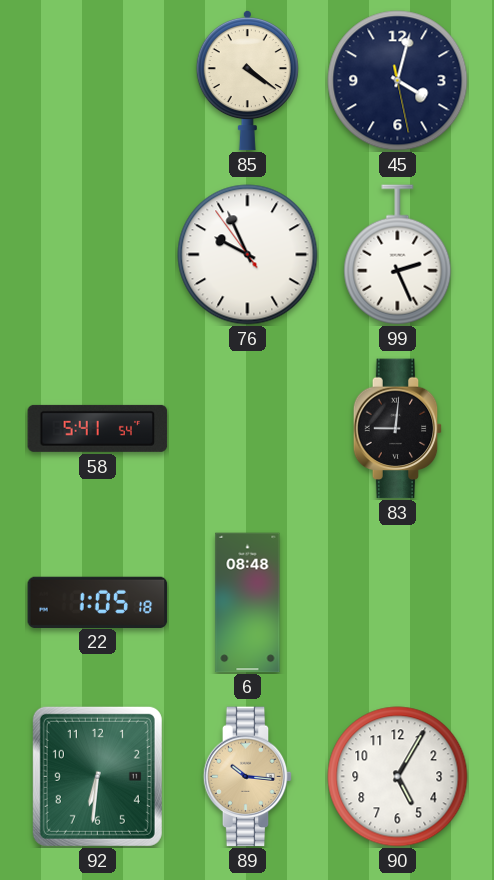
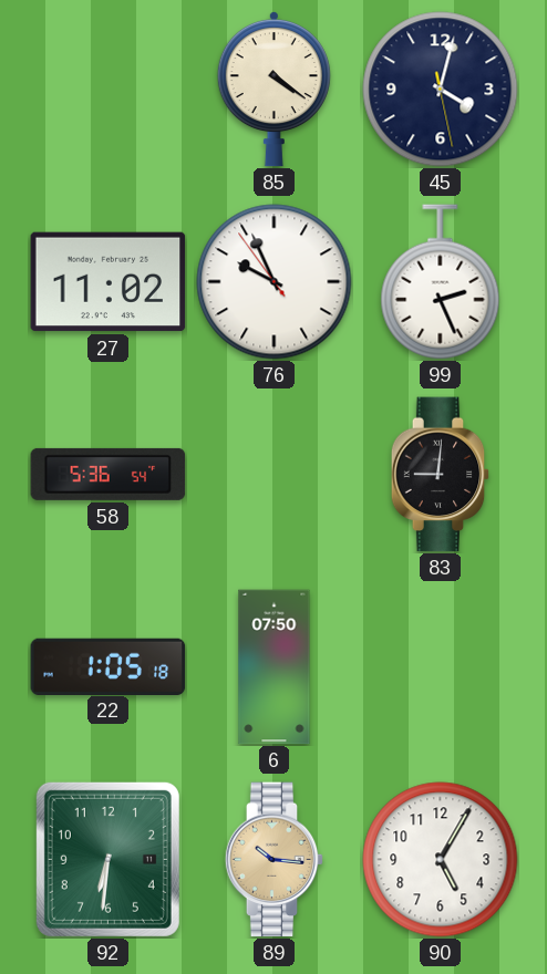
27: none -> 11:02 (109, 282)
58: 5:41 -> 5:36 (109, 474)
6: 08:48 -> 07:50 (275, 667)
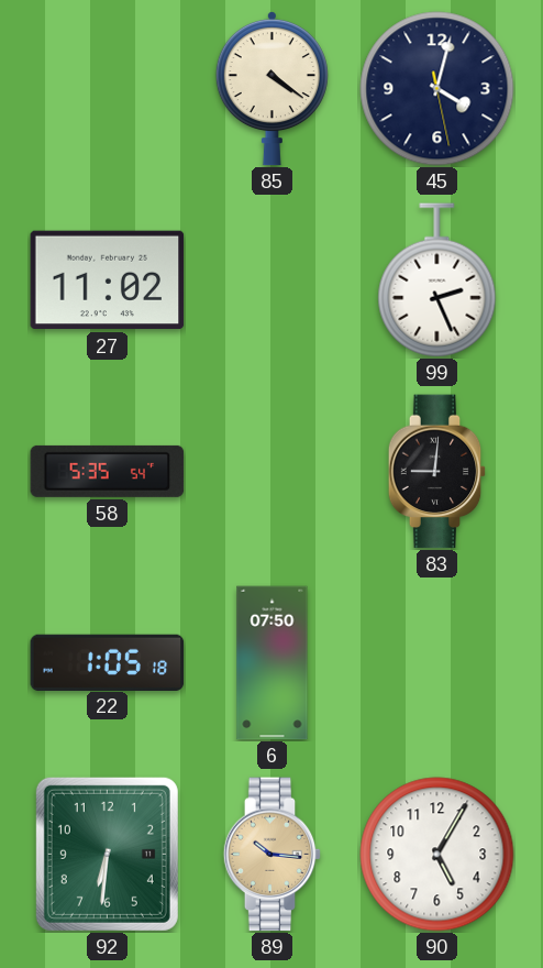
76: 9:55 -> none (275, 282)
58: 5:36 -> 5:35 (108, 471)
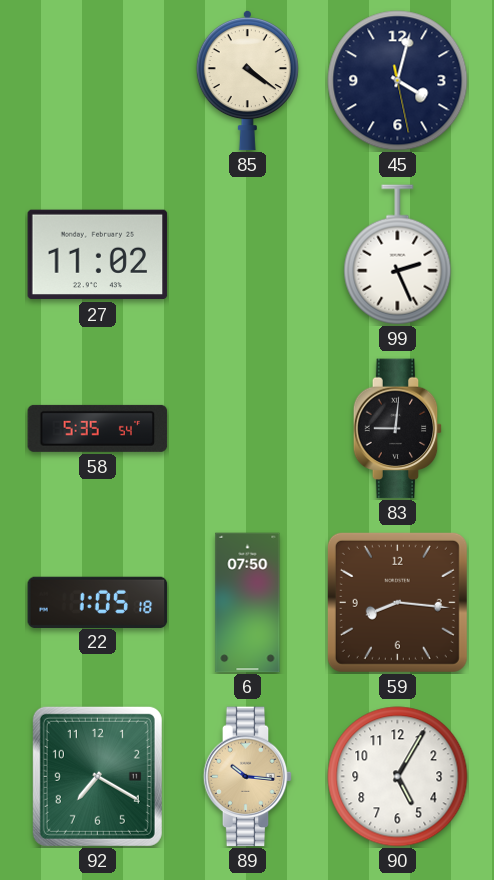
59: none -> 8:16 (397, 602)
92: 6:31 -> 7:20 (97, 776)
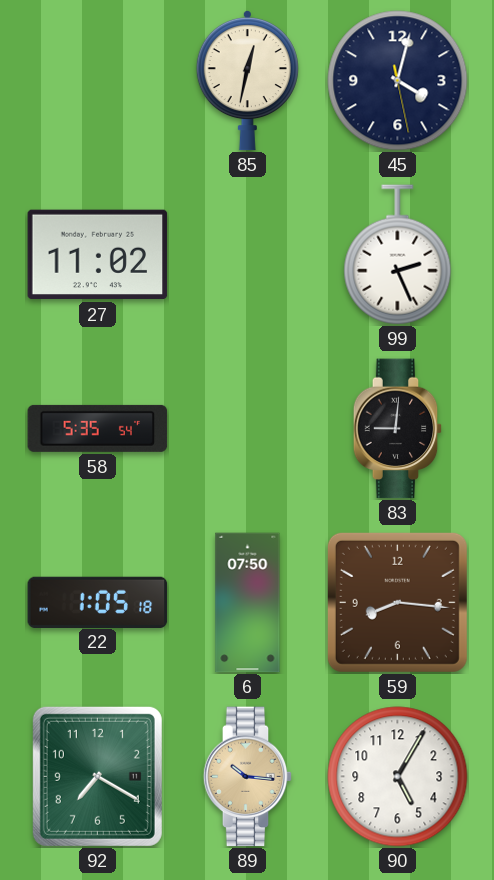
85: 4:21 -> 12:32 (247, 80)
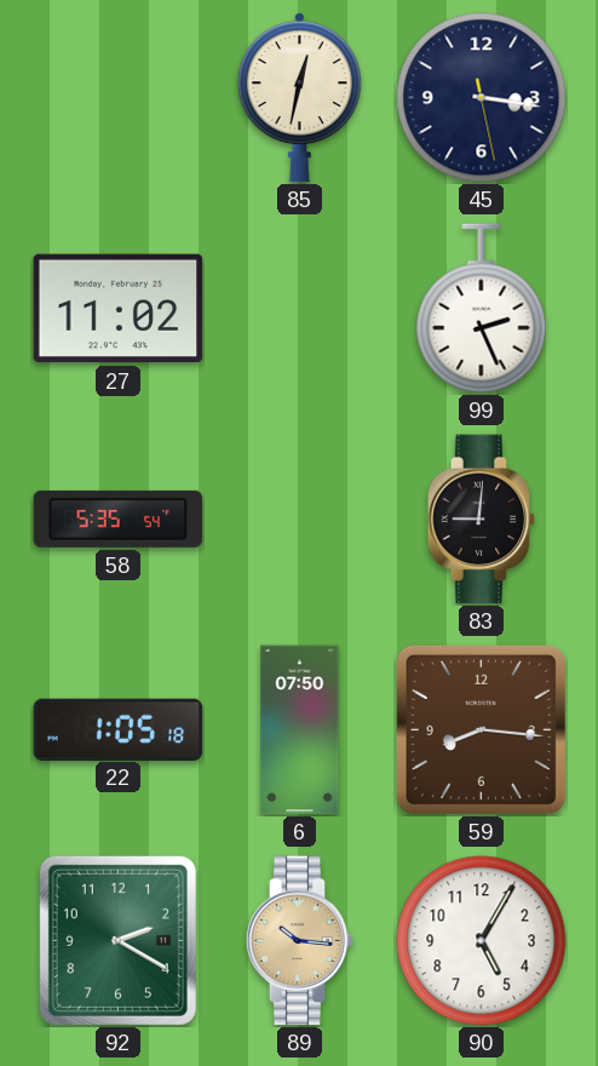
45: 4:02 -> 3:16 (482, 98)
92: 7:20 -> 2:20 (117, 940)
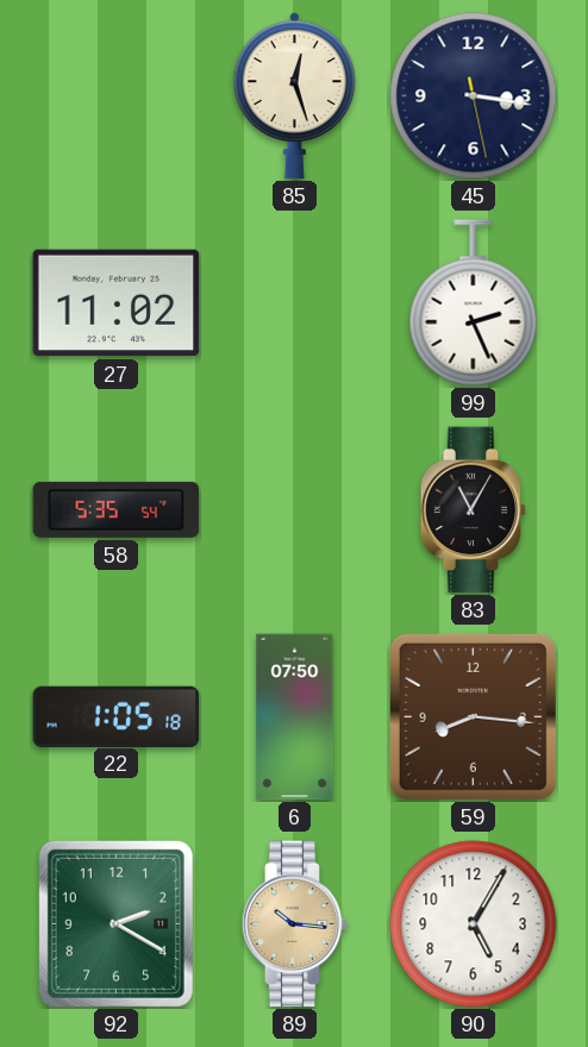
85: 12:32 -> 12:27 (294, 95)
83: 9:01 -> 11:05 (474, 510)
